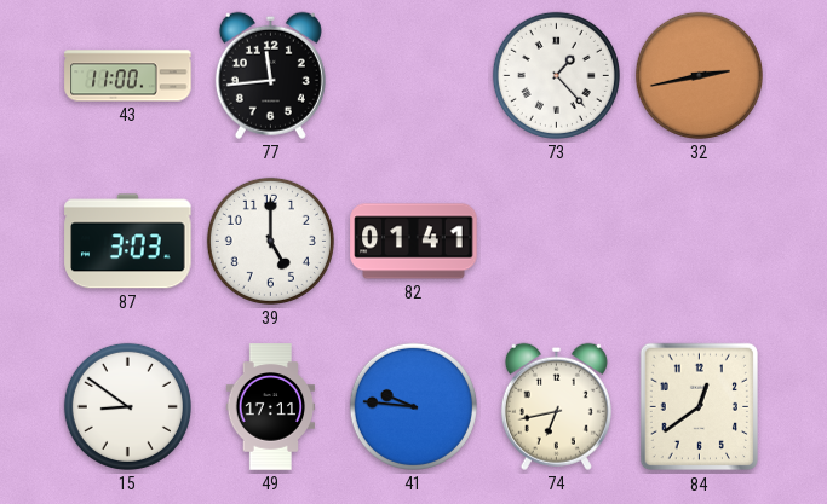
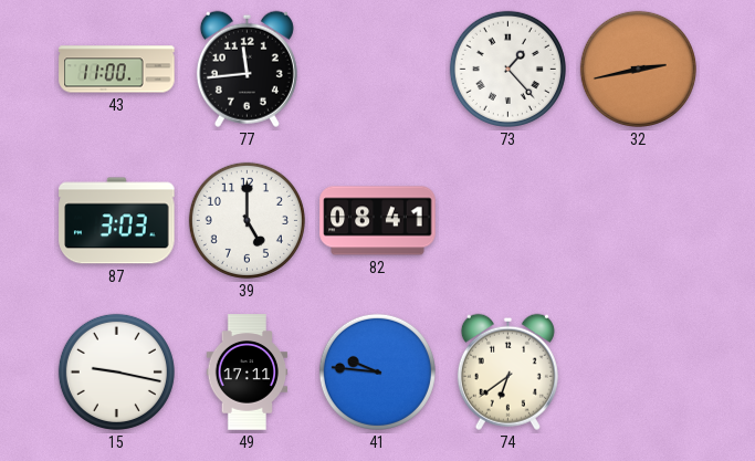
82: 01:41 -> 08:41 (378, 221)
15: 8:51 -> 9:17 (116, 371)
74: 6:43 -> 6:39 (507, 371)
84: 12:39 -> none (700, 407)
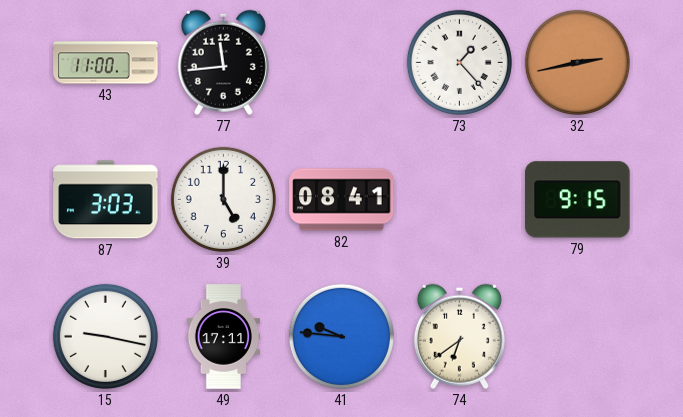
79: none -> 9:15 (578, 200)
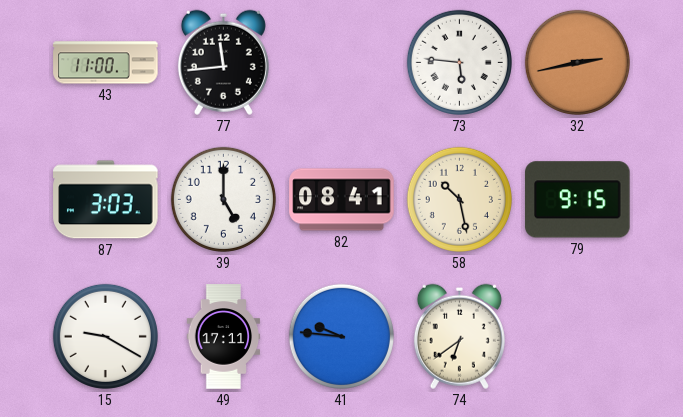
73: 1:23 -> 5:46 (459, 62)
58: none -> 10:28 (459, 199)
15: 9:17 -> 9:20 (105, 336)
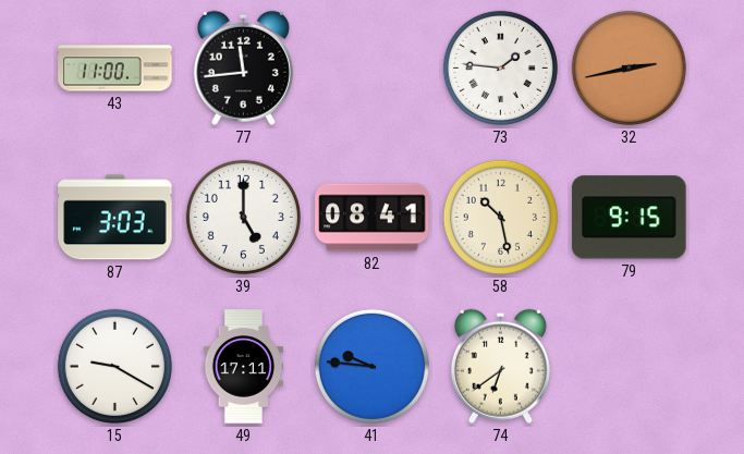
73: 5:46 -> 1:46 (500, 68)
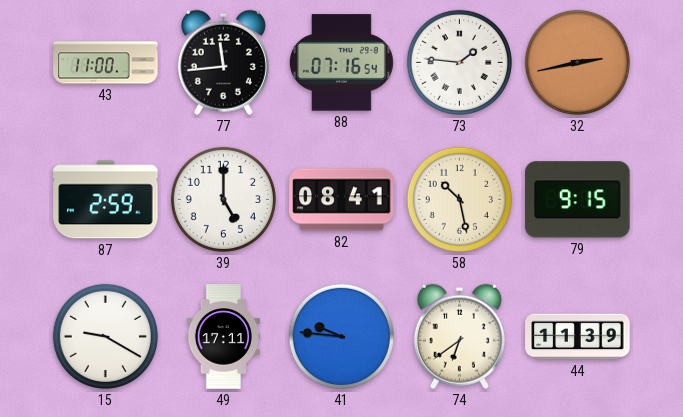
88: none -> 07:16 (341, 63)
87: 3:03 -> 2:59 (106, 200)
44: none -> 11:39 (578, 337)
